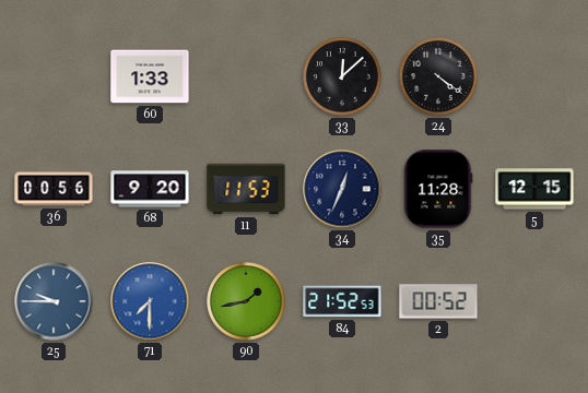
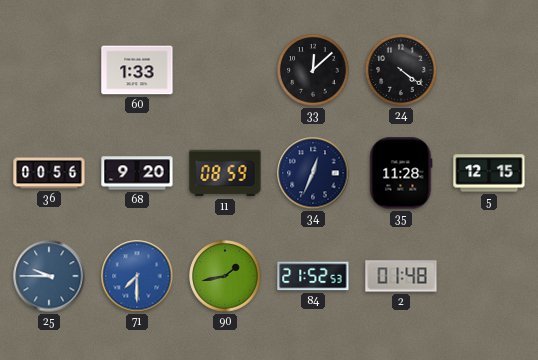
11: 11:53 -> 08:59 (225, 173)
2: 00:52 -> 01:48 (401, 276)
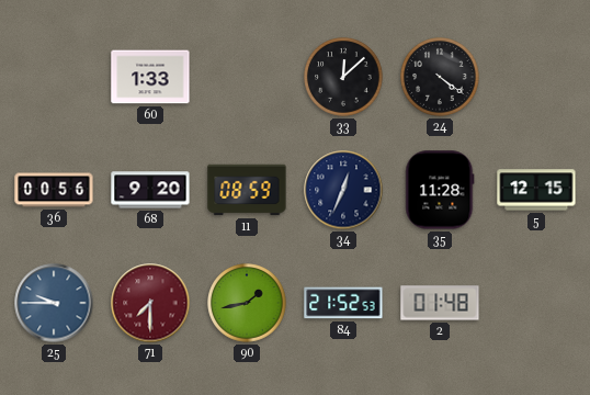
71 dial: blue -> burgundy (150, 303)
